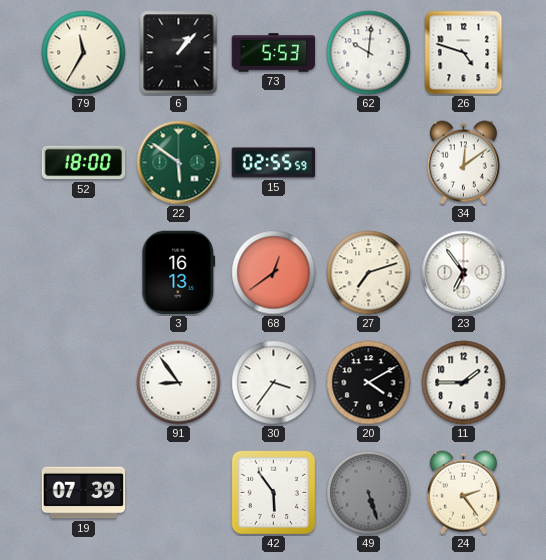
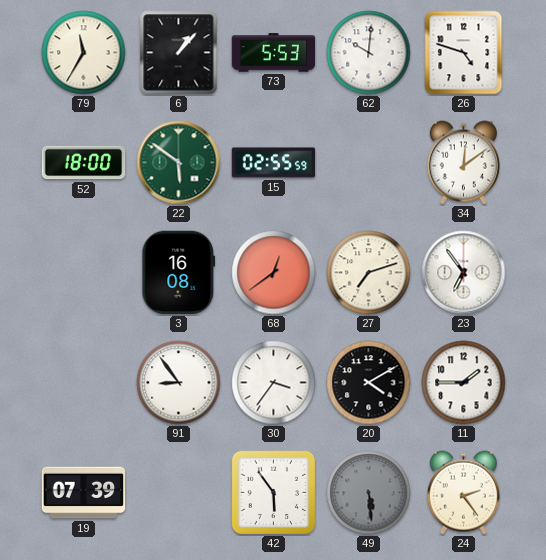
3: 16:13 -> 16:08 (179, 273)
49: 5:27 -> 5:29 (369, 493)
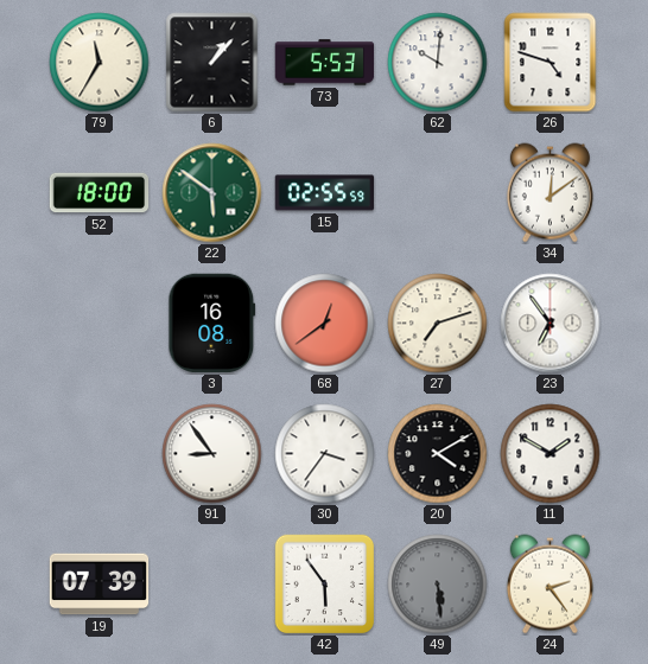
11: 1:45 -> 1:50 (551, 454)
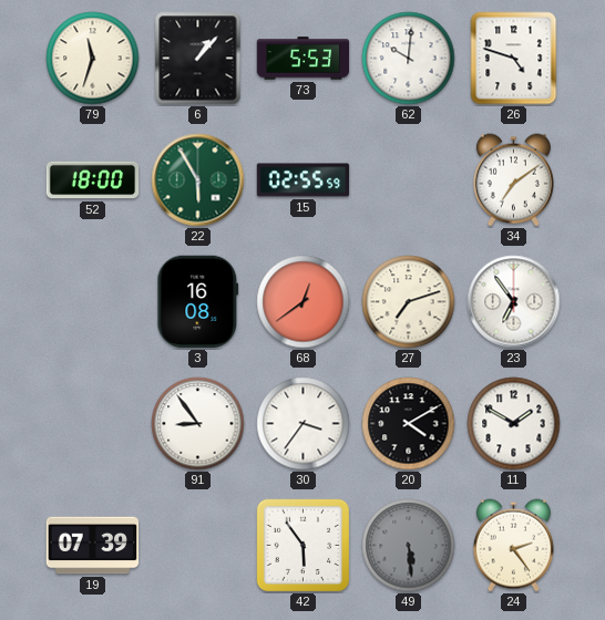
79: 11:35 -> 11:33 (93, 59)
22: 5:51 -> 5:55 (198, 180)
34: 12:09 -> 7:09 (513, 180)
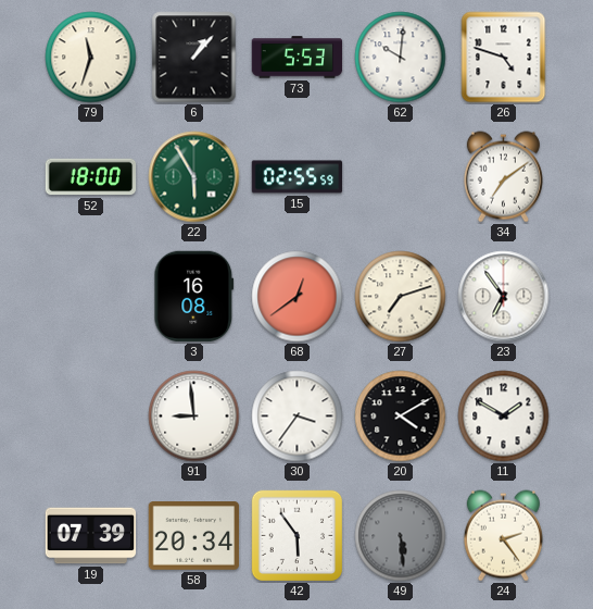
91: 8:54 -> 8:59 (194, 417)
58: none -> 20:34 (194, 536)
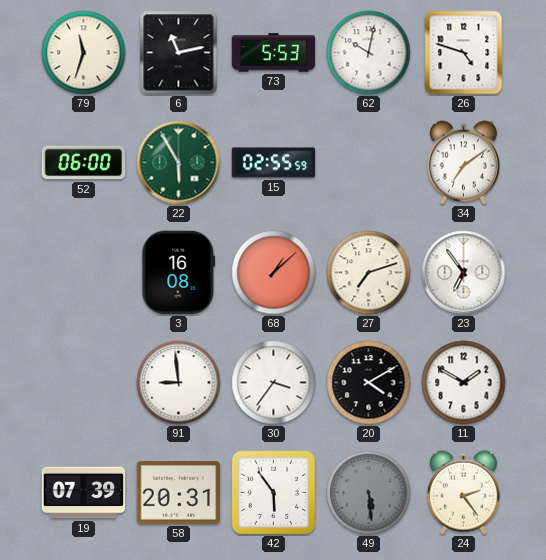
6: 1:07 -> 11:13 (179, 53)
62: 10:01 -> 10:02 (369, 53)
52: 18:00 -> 06:00 (84, 163)
68: 12:39 -> 1:08 (274, 273)
58: 20:34 -> 20:31 (179, 493)
